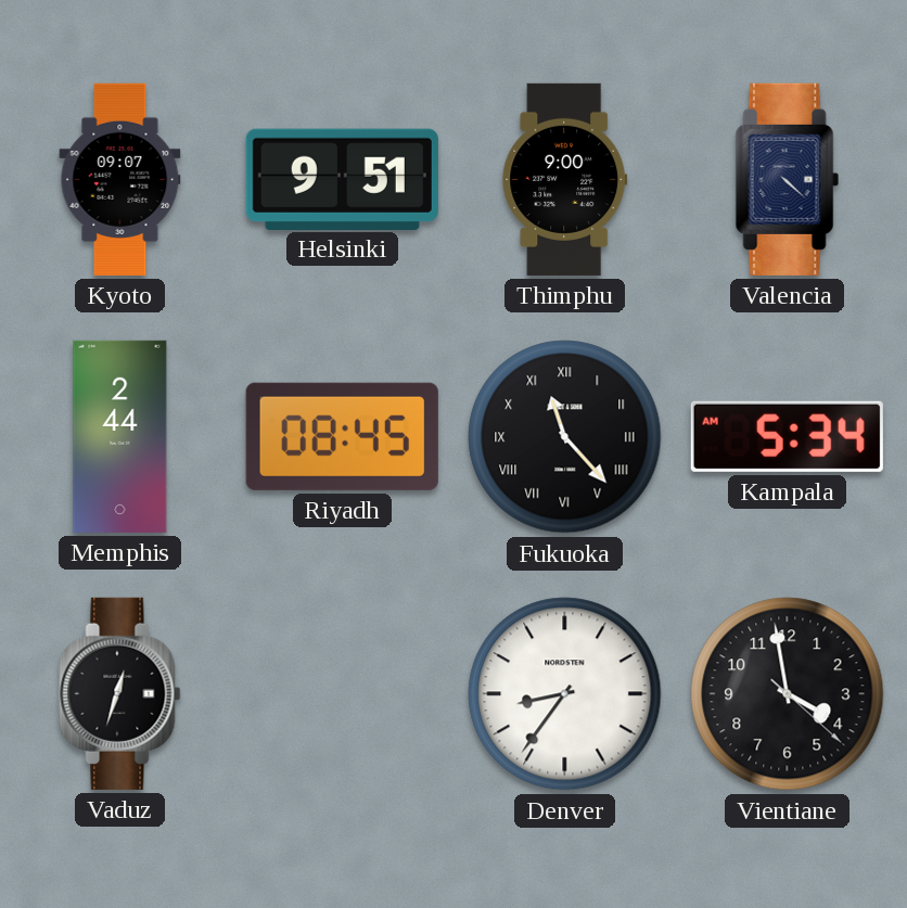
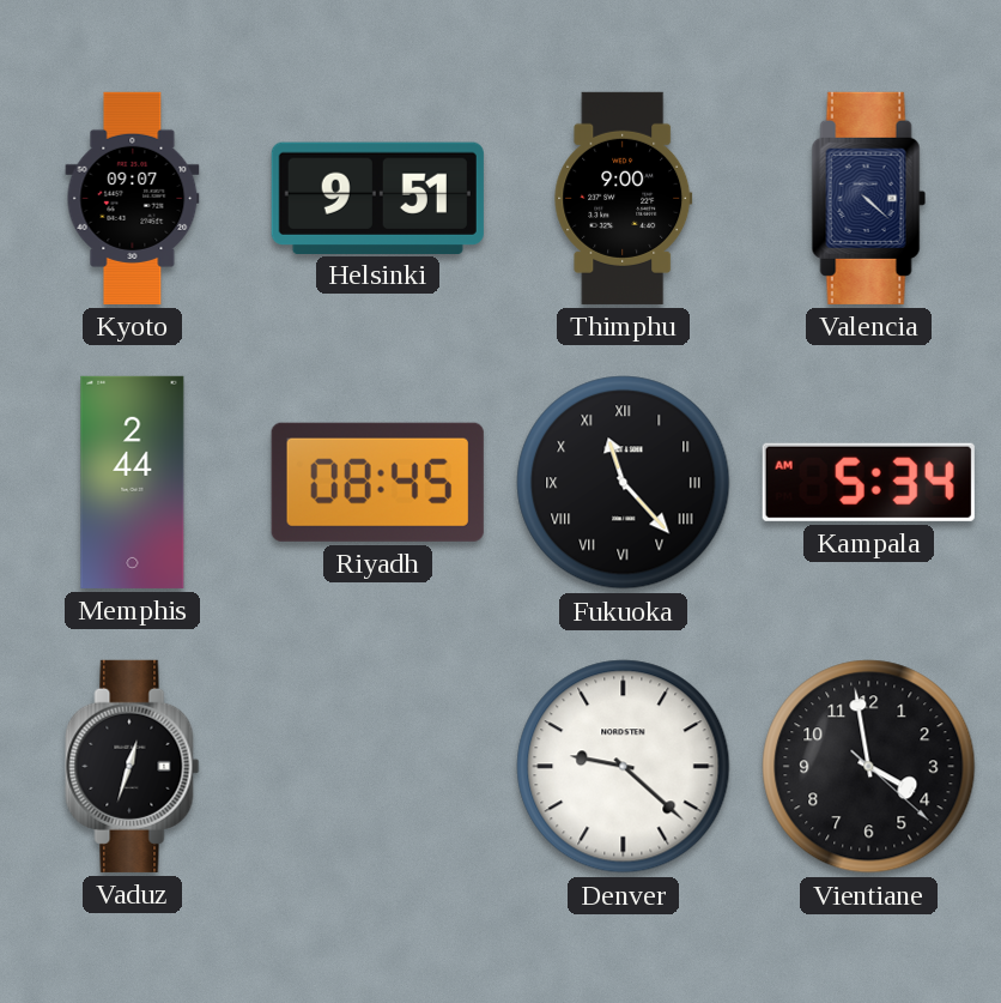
Denver: 8:36 -> 9:22 (624, 767)
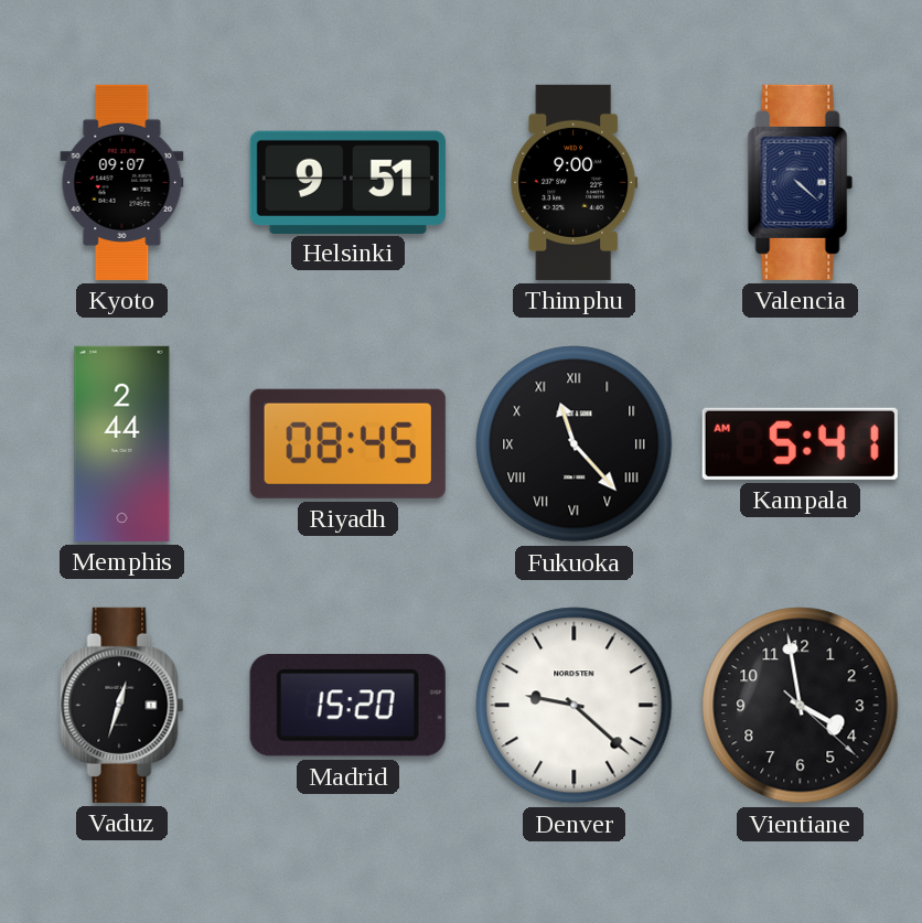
Kampala: 5:34 -> 5:41 (800, 443)
Madrid: none -> 15:20 (347, 706)
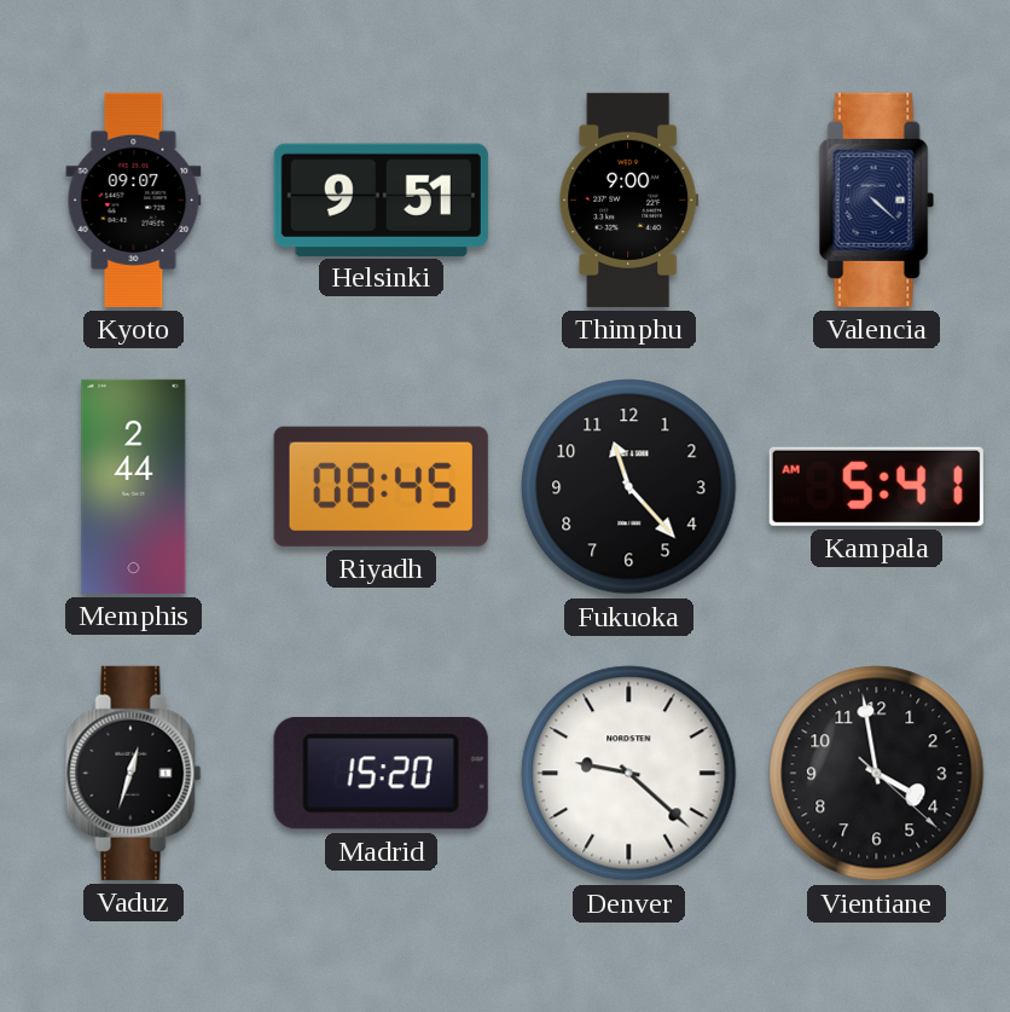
Fukuoka numerals: Roman -> Arabic (629, 487)
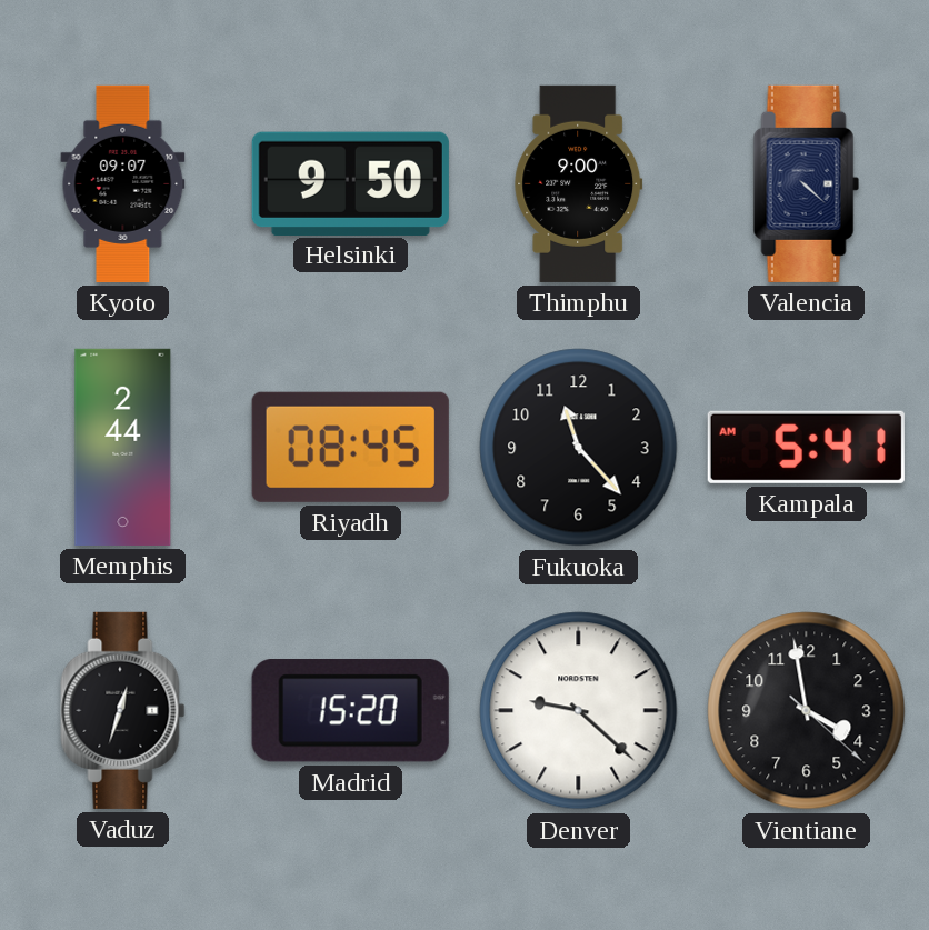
Helsinki: 9:51 -> 9:50 (350, 183)
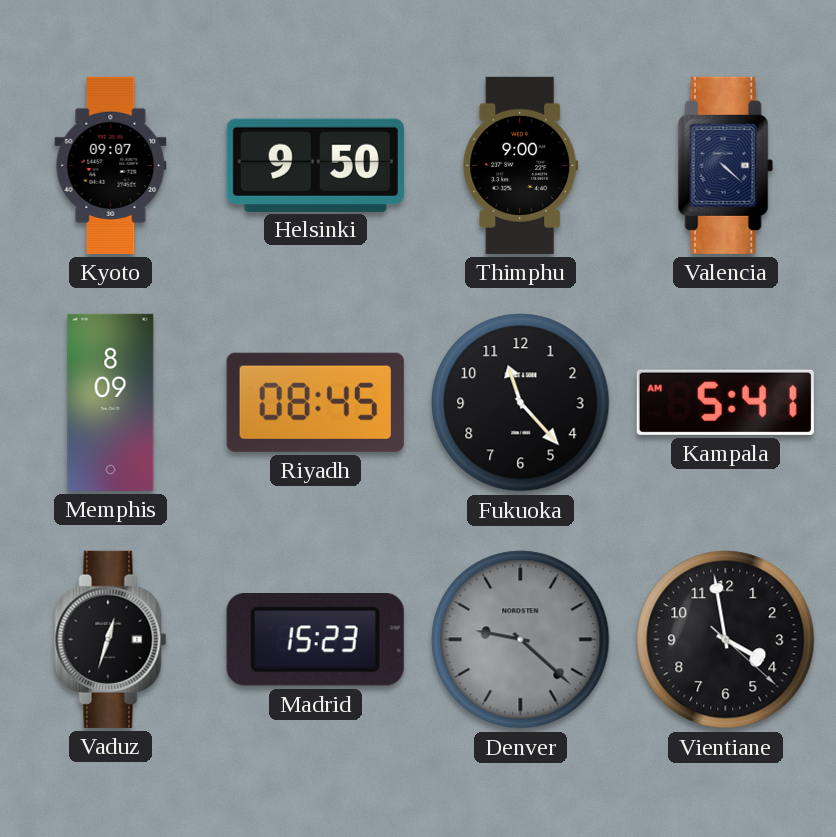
Memphis: 2:44 -> 8:09 (111, 402)
Madrid: 15:20 -> 15:23 (315, 640)
Denver dial: white -> grey (521, 640)
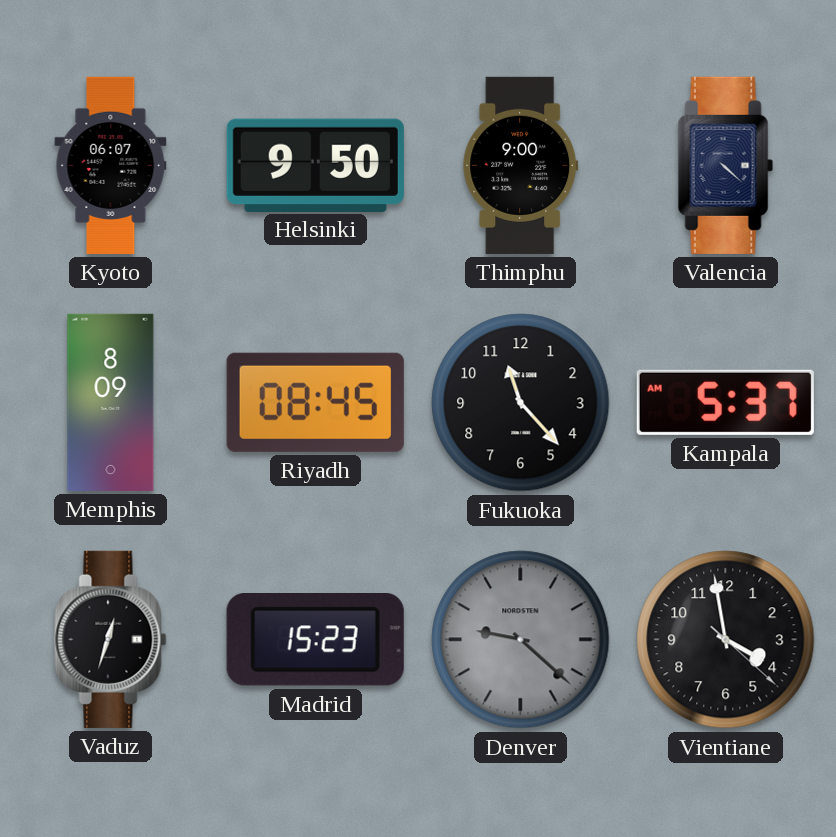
Kyoto: 09:07 -> 06:07 (111, 165)
Kampala: 5:41 -> 5:37 (725, 402)
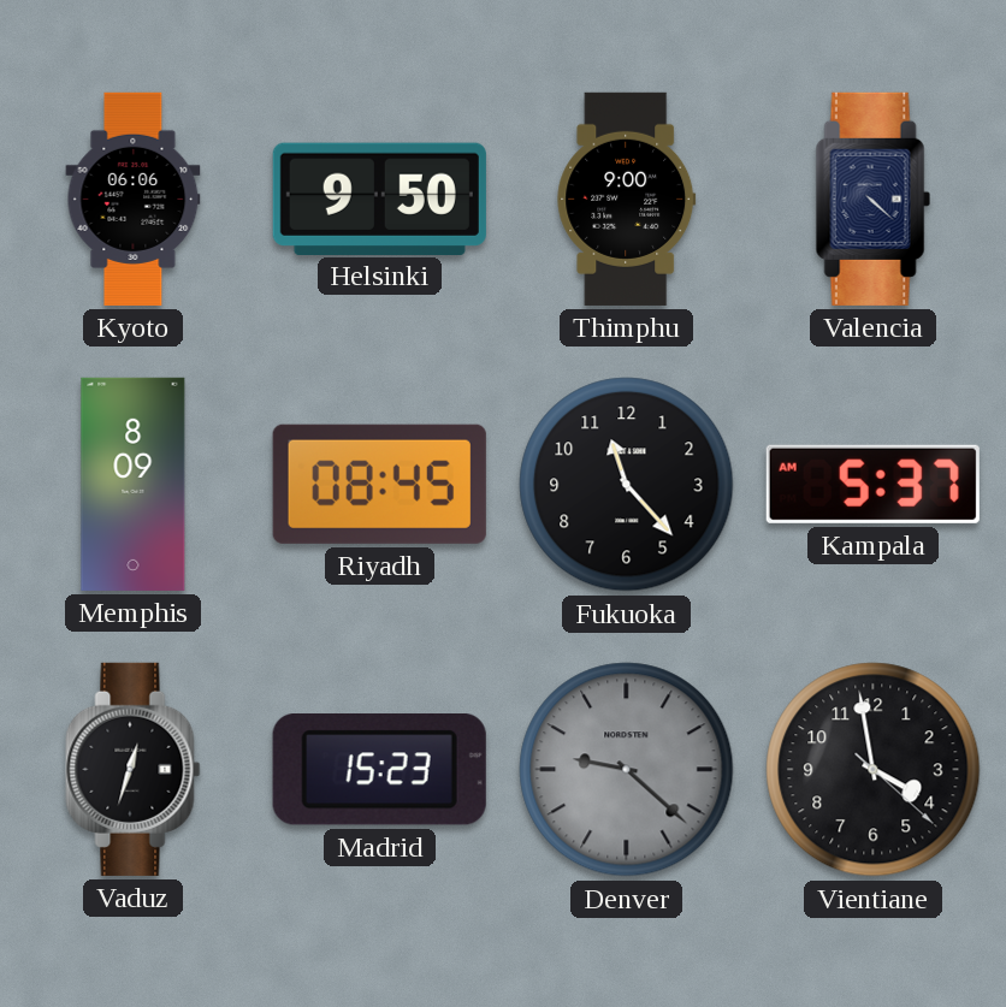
Kyoto: 06:07 -> 06:06 (134, 199)
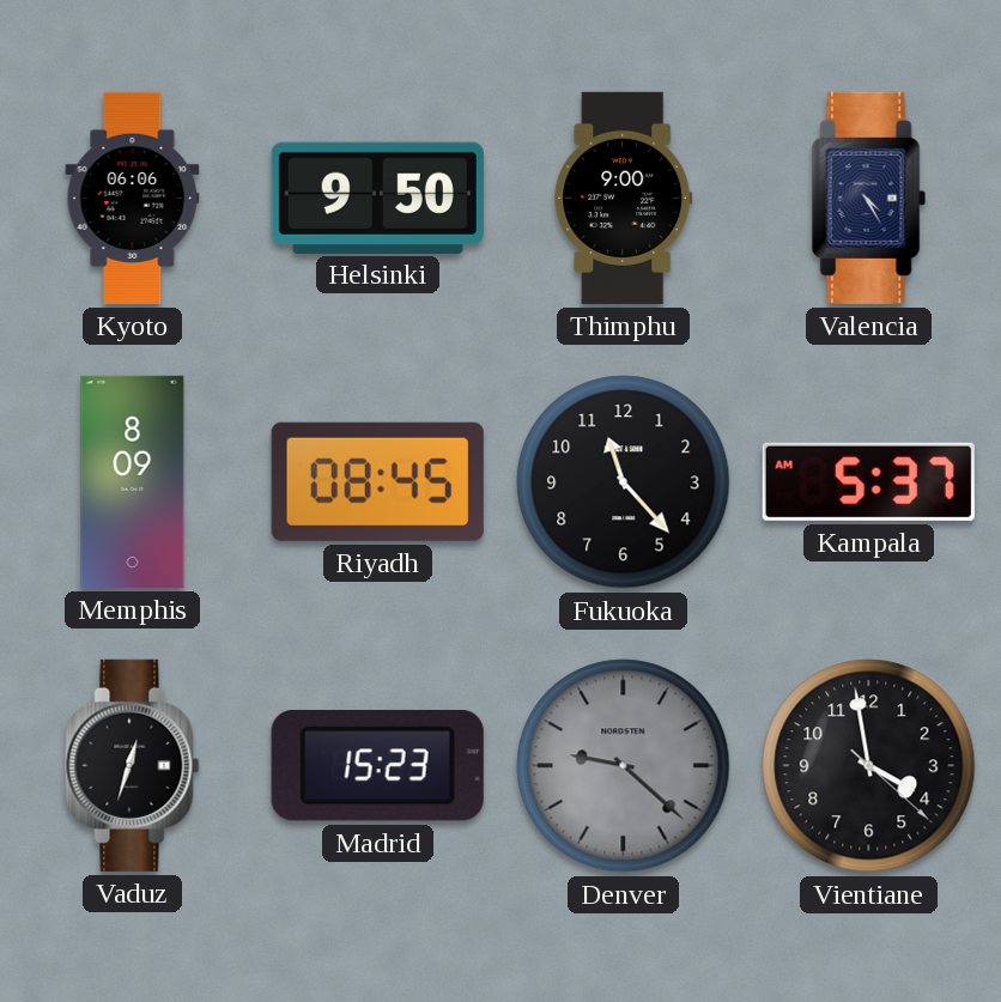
Valencia: 4:22 -> 4:25 (868, 198)
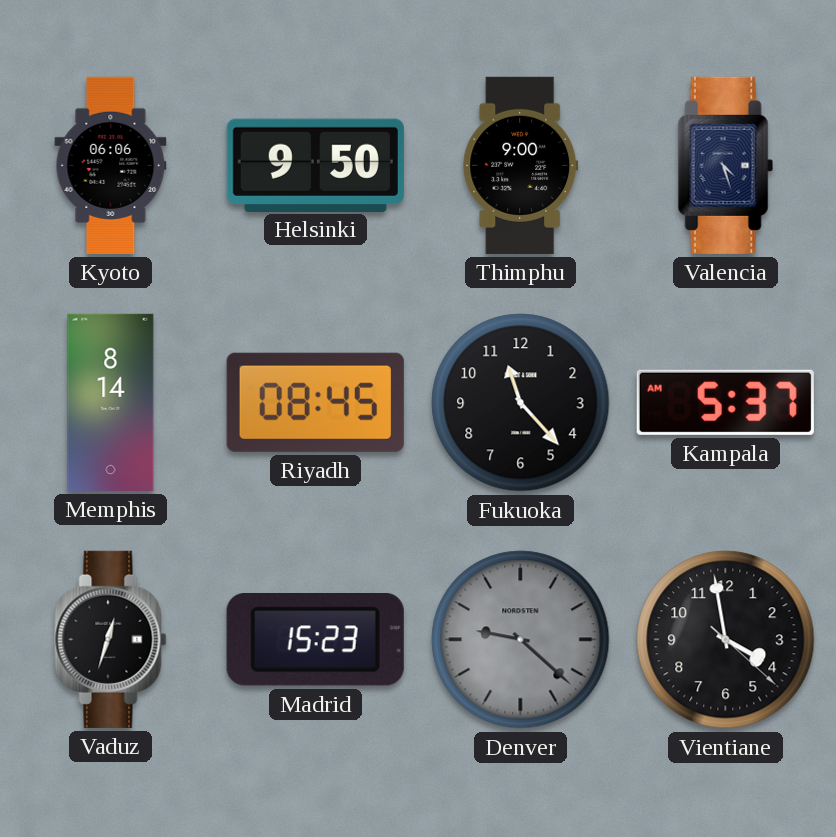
Valencia: 4:25 -> 4:27 (725, 165)
Memphis: 8:09 -> 8:14 (111, 402)
